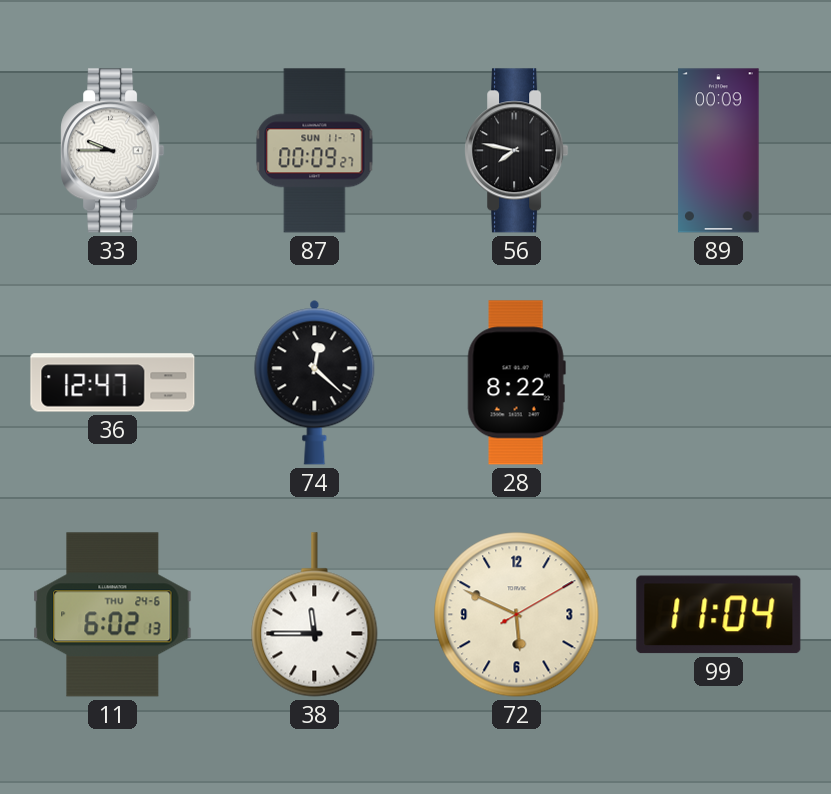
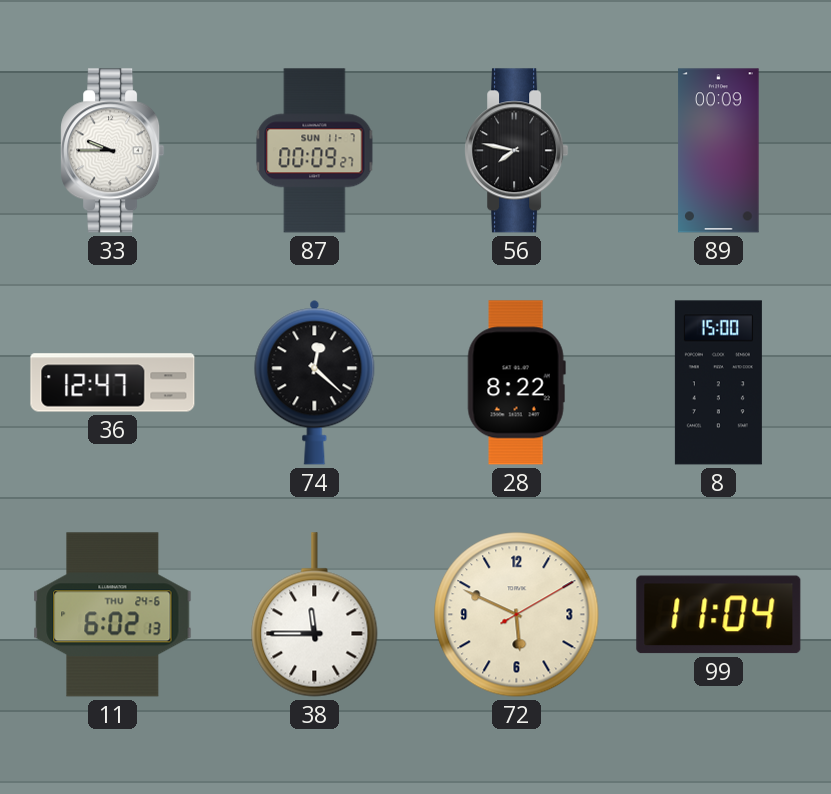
8: none -> 15:00 (718, 383)
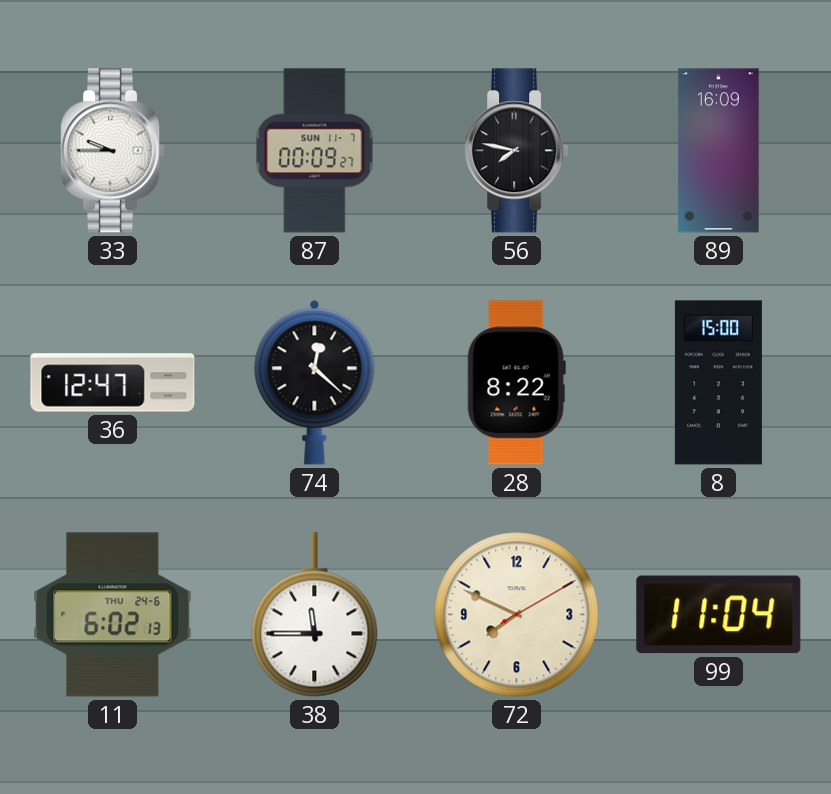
89: 00:09 -> 16:09 (719, 151)
72: 5:49 -> 7:49 (517, 615)
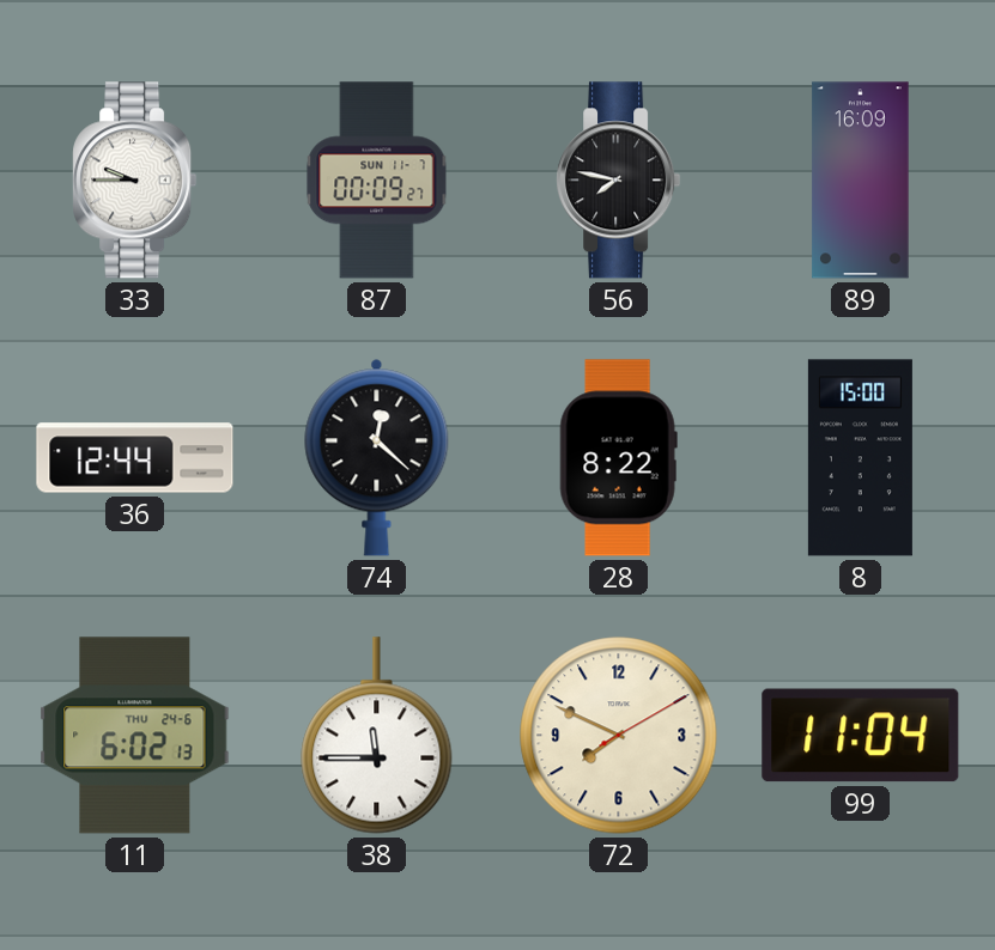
36: 12:47 -> 12:44 (135, 458)
